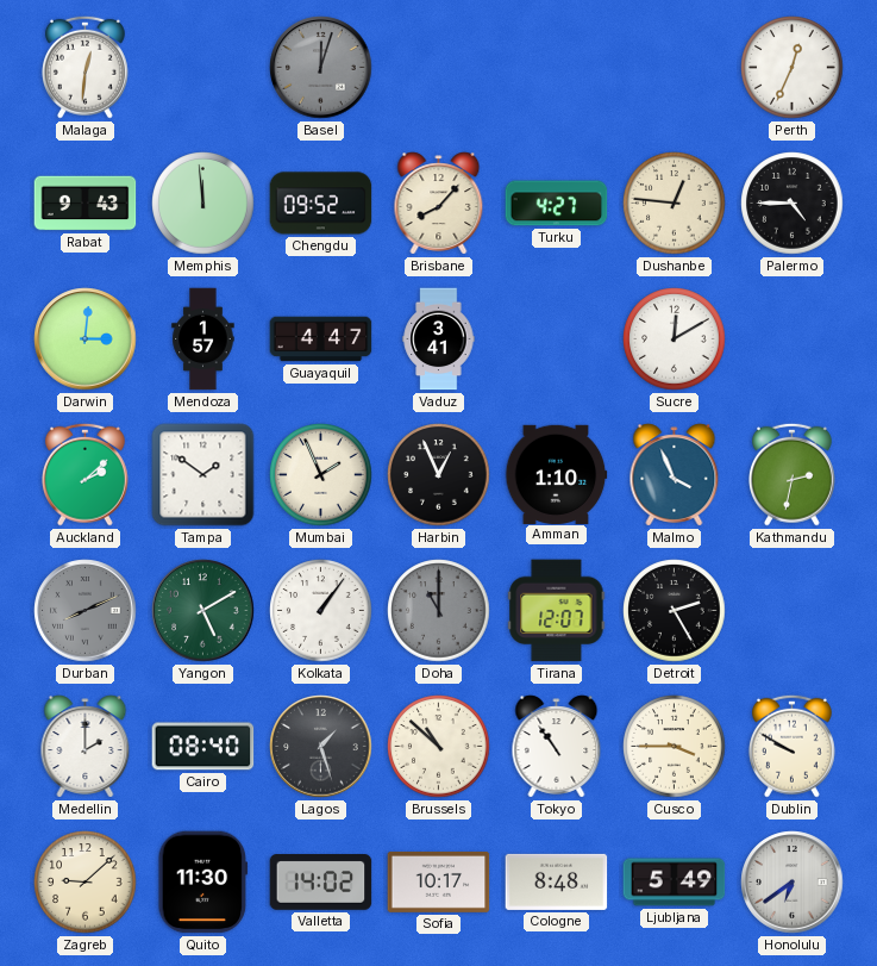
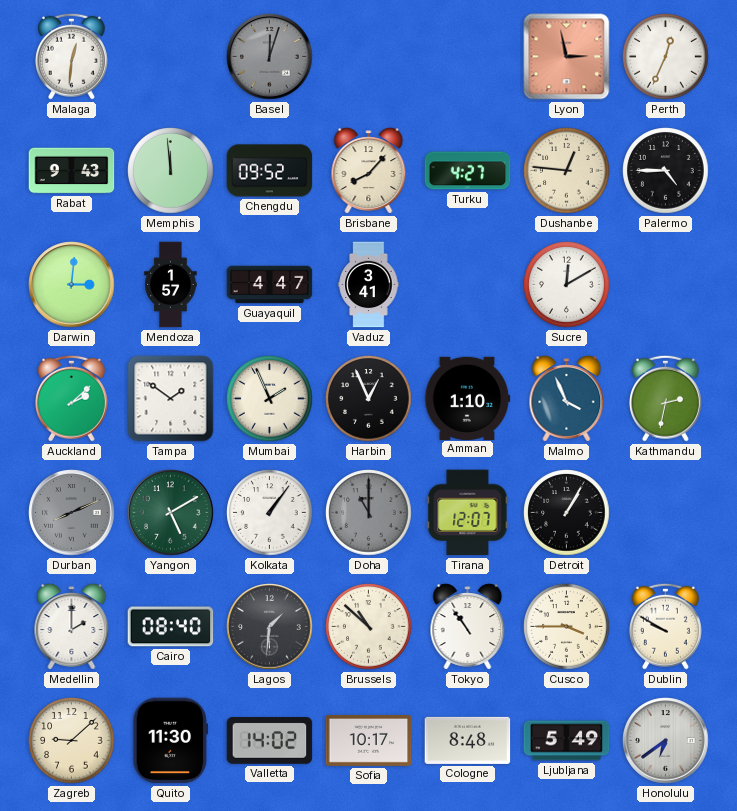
Lyon: none -> 2:58 (567, 57)
Detroit: 2:25 -> 1:05 (567, 513)
Lagos: 1:27 -> 1:31 (270, 627)
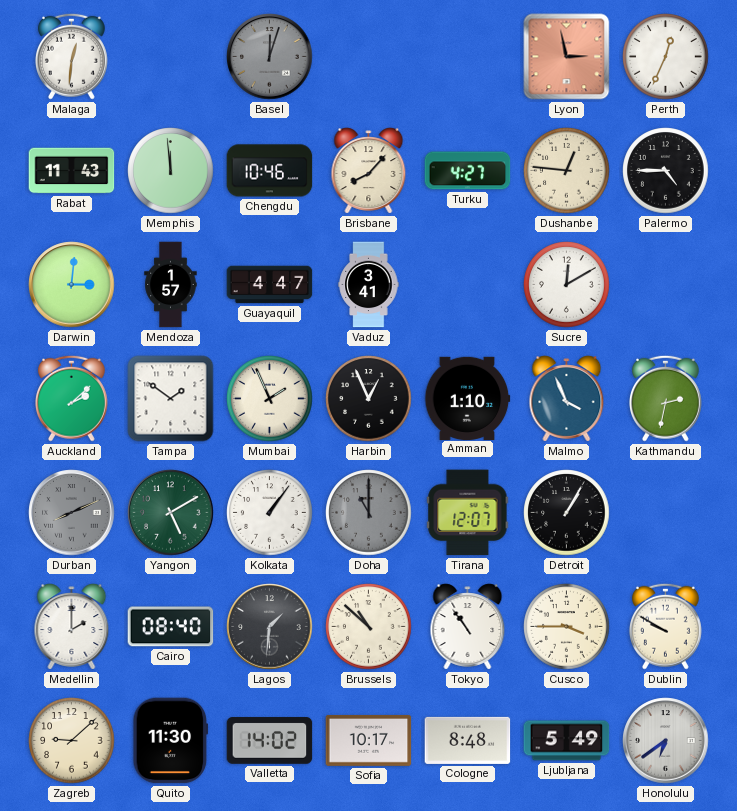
Rabat: 9:43 -> 11:43 (72, 171)
Chengdu: 09:52 -> 10:46 (270, 171)
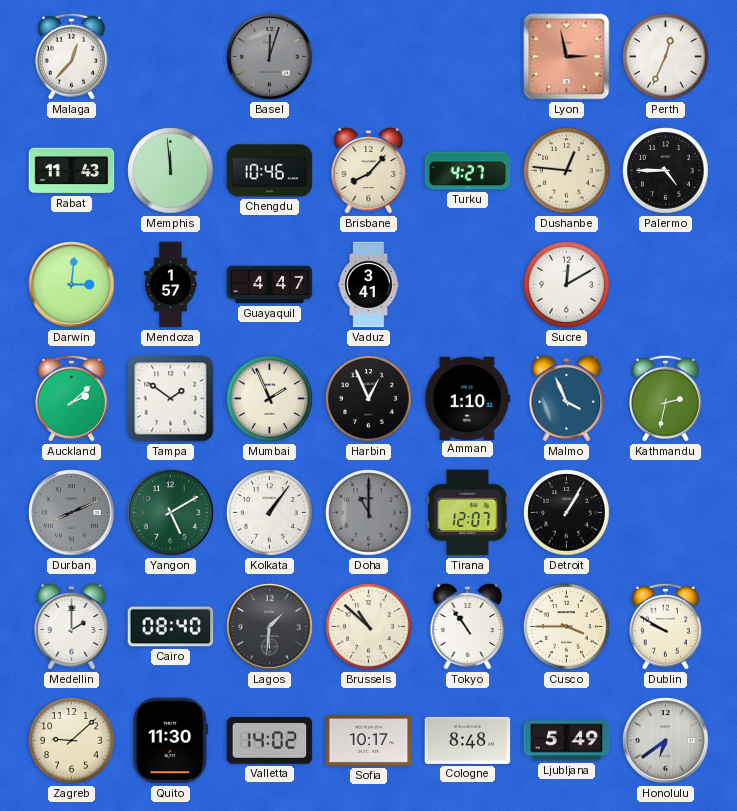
Malaga: 12:31 -> 12:37 (71, 56)
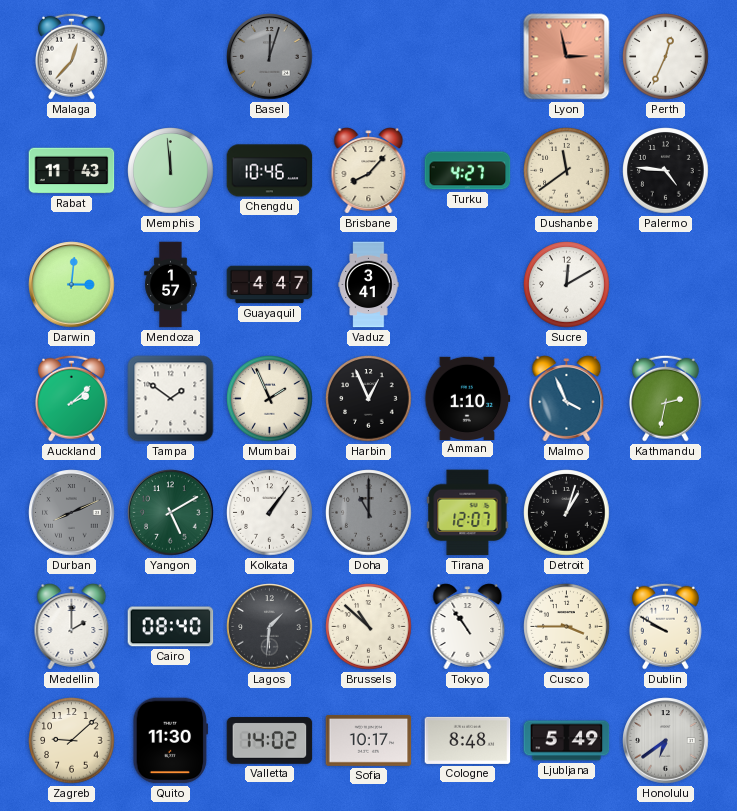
Dushanbe: 12:46 -> 11:39 (567, 171)
Palermo: 4:45 -> 4:46 (666, 171)
Detroit: 1:05 -> 1:03 (567, 513)
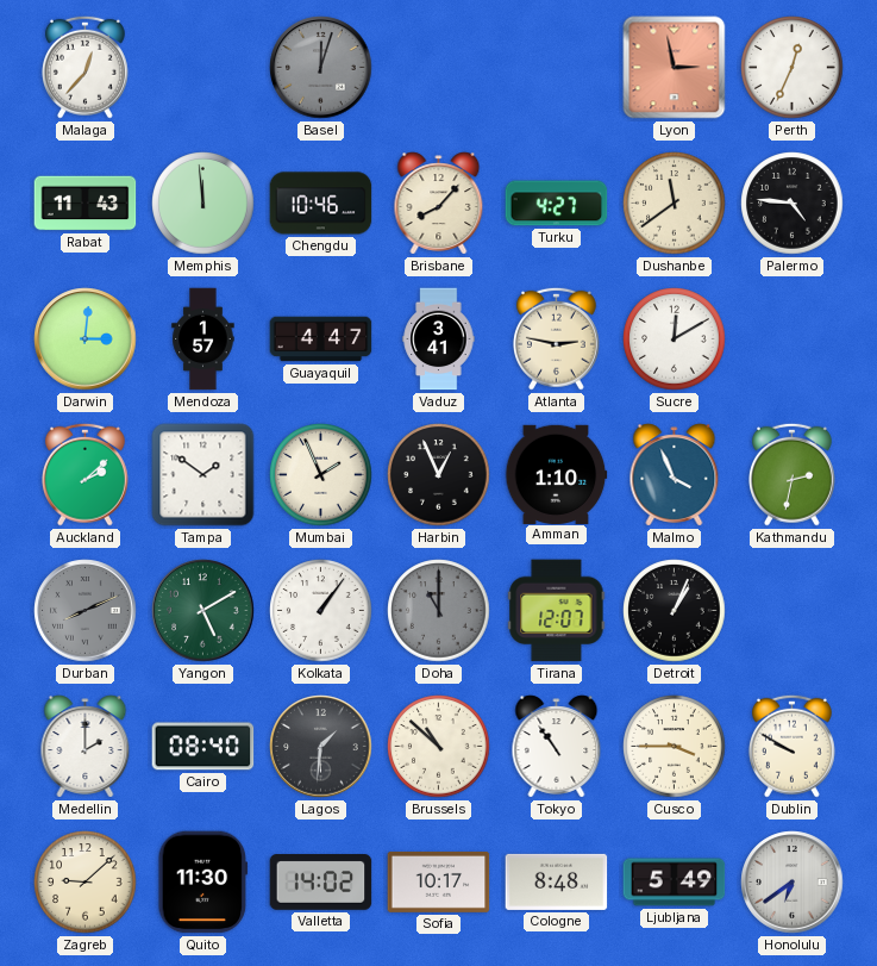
Atlanta: none -> 2:47 (556, 338)
Detroit: 1:03 -> 1:04 (675, 611)
